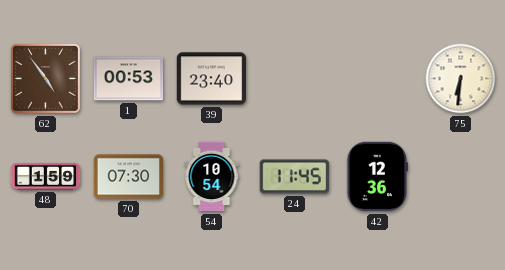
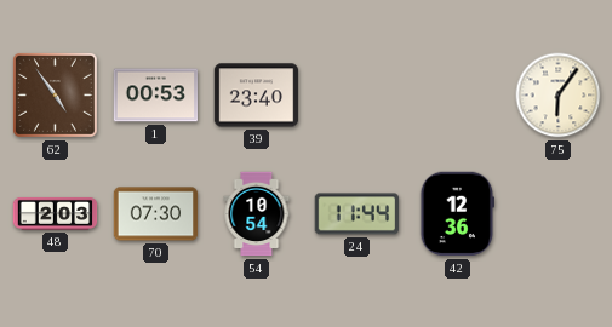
75: 6:31 -> 6:06 (559, 96)
48: 1:59 -> 2:03 (56, 213)
24: 11:45 -> 11:44 (356, 214)
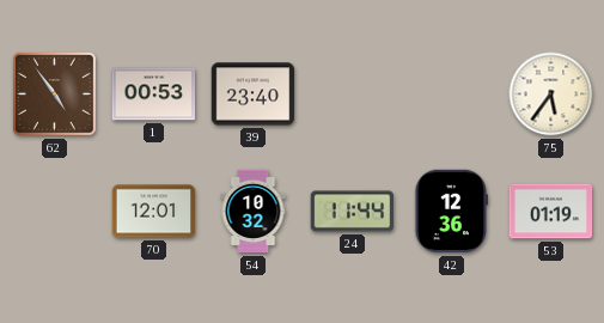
75: 6:06 -> 5:36 (551, 95)
48: 2:03 -> none (56, 213)
70: 07:30 -> 12:01 (154, 212)
54: 10:54 -> 10:32 (254, 212)
53: none -> 01:19 (551, 212)
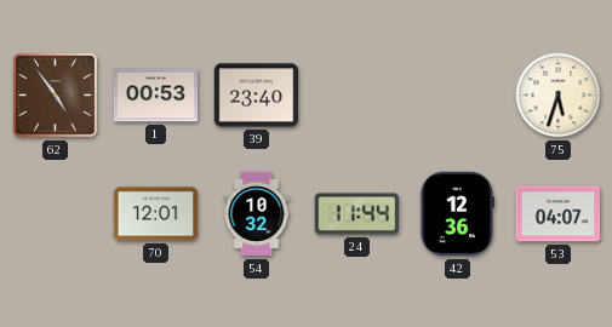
75: 5:36 -> 5:33 (559, 96)
53: 01:19 -> 04:07 (559, 214)
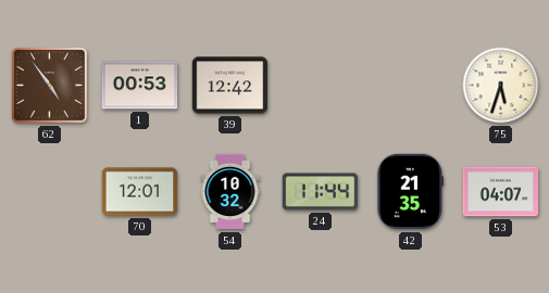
39: 23:40 -> 12:42 (230, 86)
42: 12:36 -> 21:35 (411, 192)
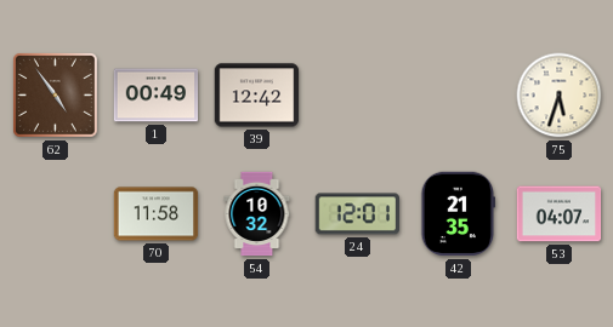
1: 00:53 -> 00:49 (157, 96)
70: 12:01 -> 11:58 (157, 214)
24: 11:44 -> 12:01 (357, 214)
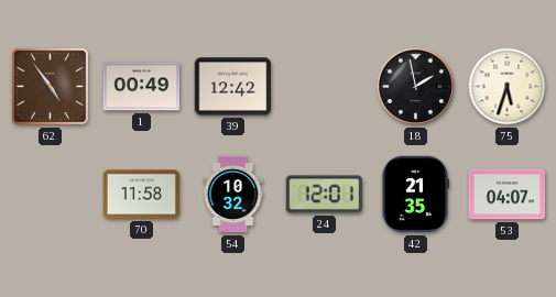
18: none -> 1:58 (415, 86)
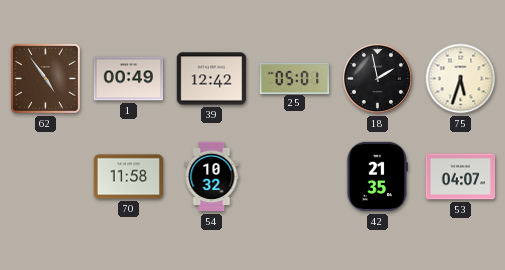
25: none -> 05:01 (295, 78)
24: 12:01 -> none (324, 195)
